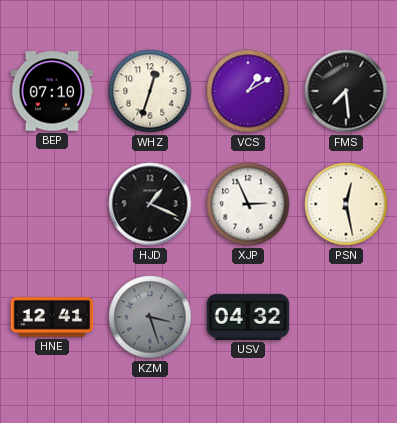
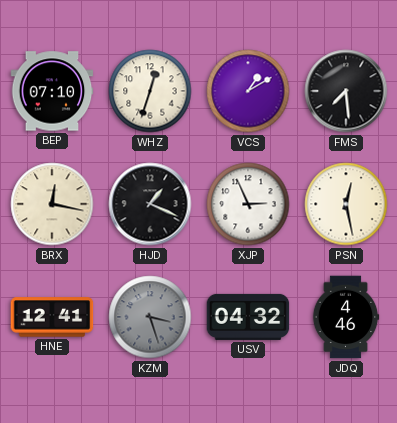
BRX: none -> 12:17 (52, 204)
JDQ: none -> 4:46 (346, 317)
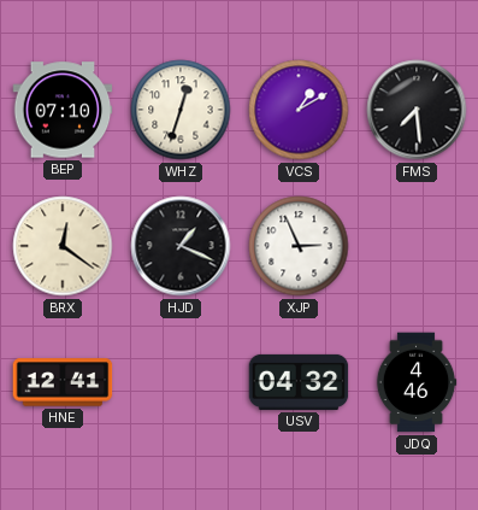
BRX: 12:17 -> 12:21 (63, 246)
PSN: 12:28 -> none (346, 204)
KZM: 3:27 -> none (150, 317)
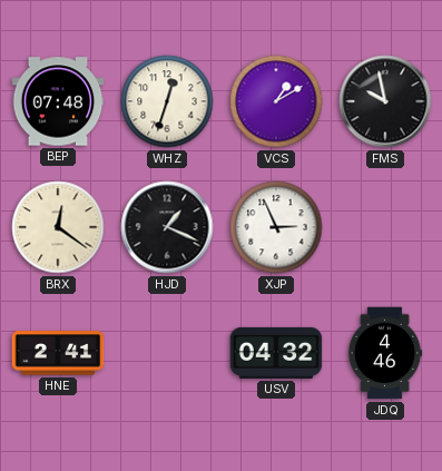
BEP: 07:10 -> 07:48 (58, 101)
FMS: 7:29 -> 9:58 (385, 101)
HNE: 12:41 -> 2:41 (58, 353)
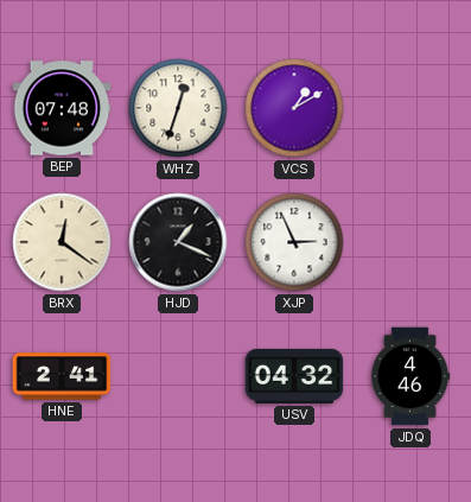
FMS: 9:58 -> none (385, 101)
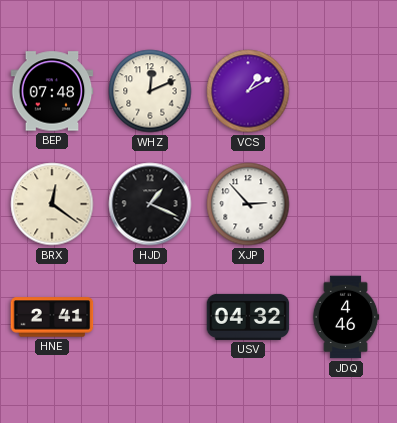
WHZ: 12:33 -> 12:11 (150, 91)
XJP: 2:56 -> 2:53 (248, 204)
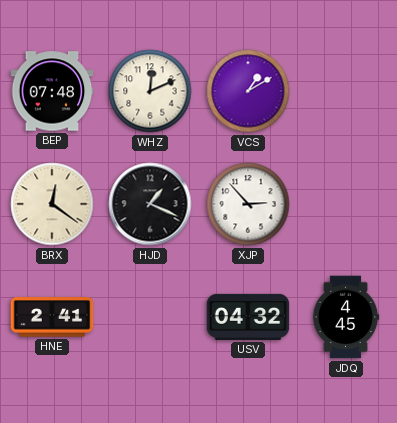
JDQ: 4:46 -> 4:45 (346, 317)
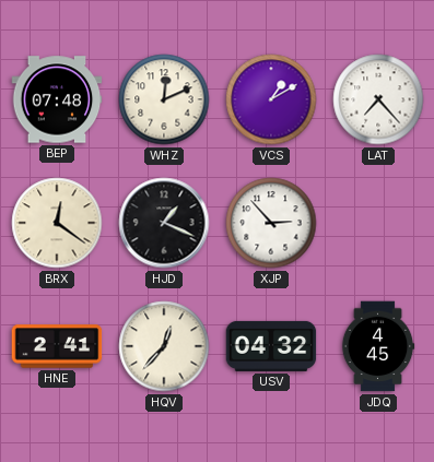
LAT: none -> 7:23 (378, 99)
HQV: none -> 12:37 (164, 346)
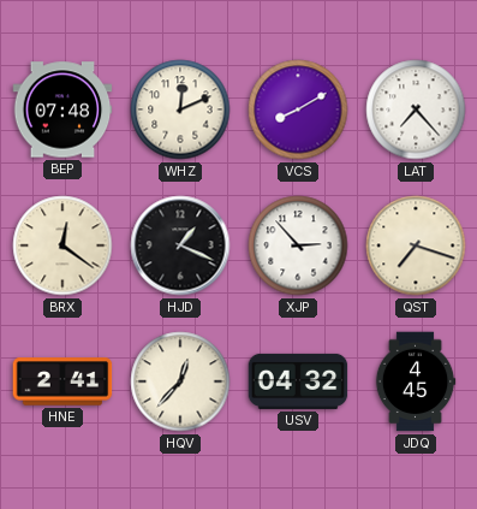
VCS: 1:10 -> 8:10 (298, 110)
QST: none -> 7:18 (416, 245)
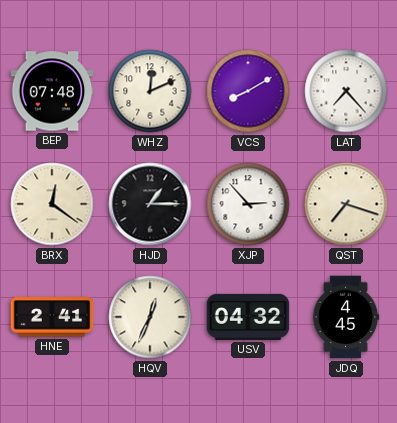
HJD: 1:19 -> 1:15 (150, 204)
HQV: 12:37 -> 12:34 (150, 317)
